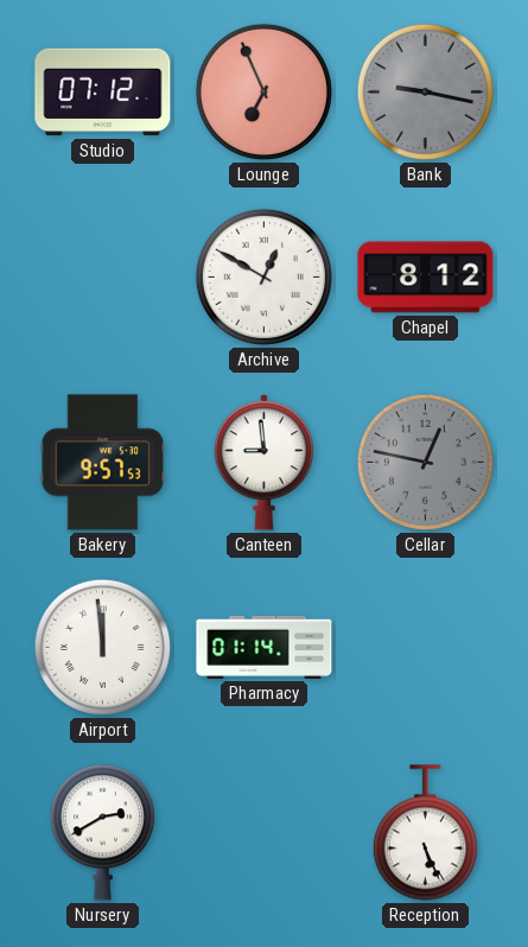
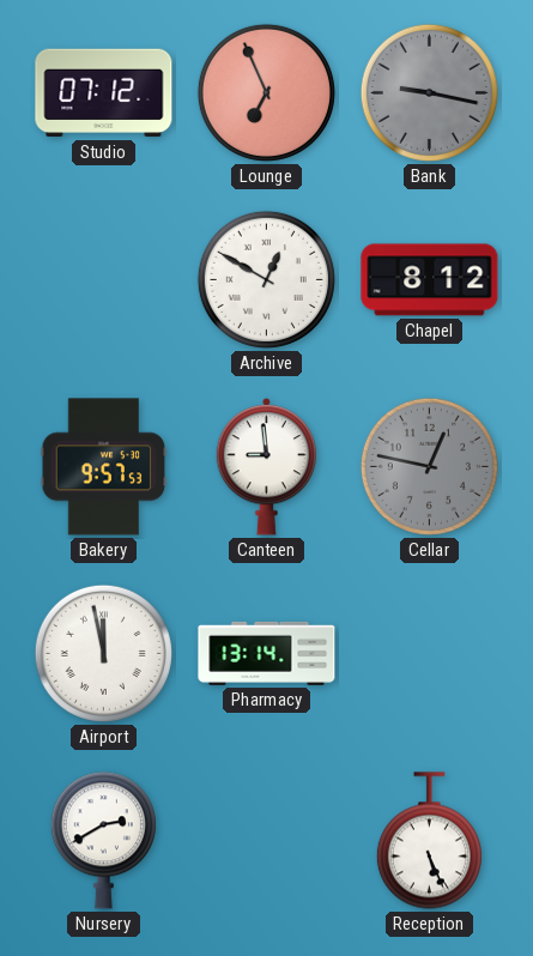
Airport: 11:59 -> 11:58 (103, 653)
Pharmacy: 01:14 -> 13:14 (267, 653)
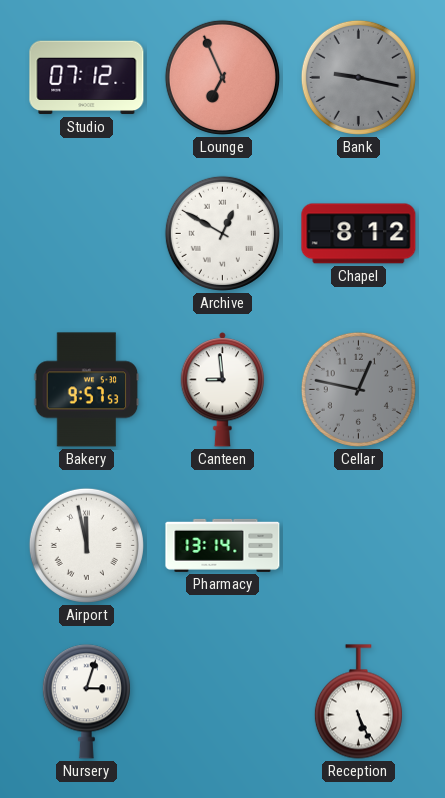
Nursery: 2:40 -> 3:03 (86, 702)
